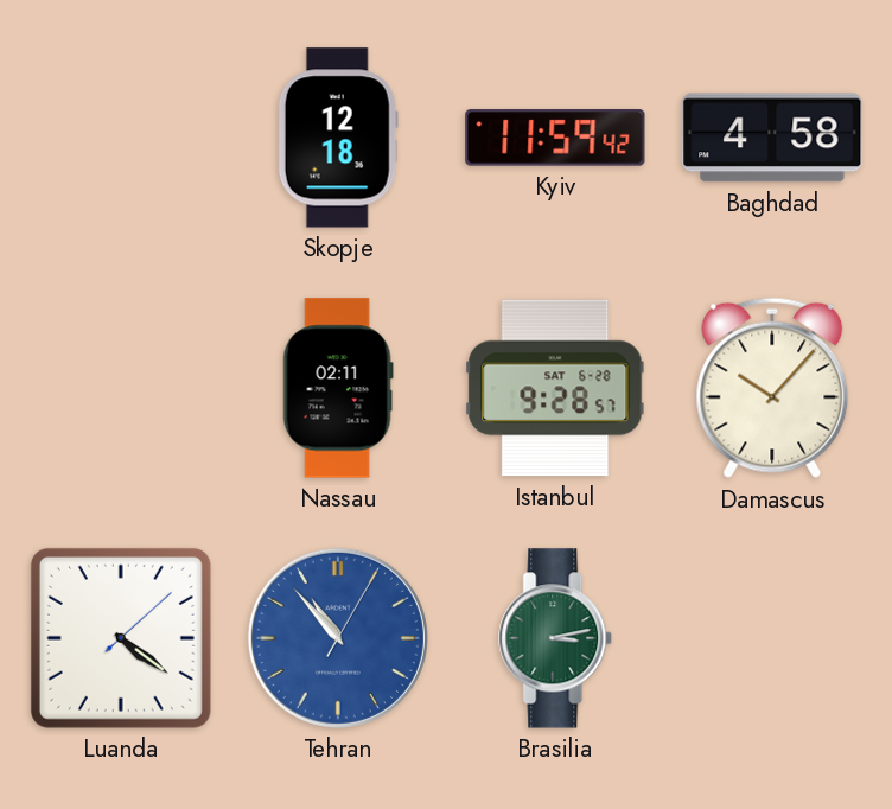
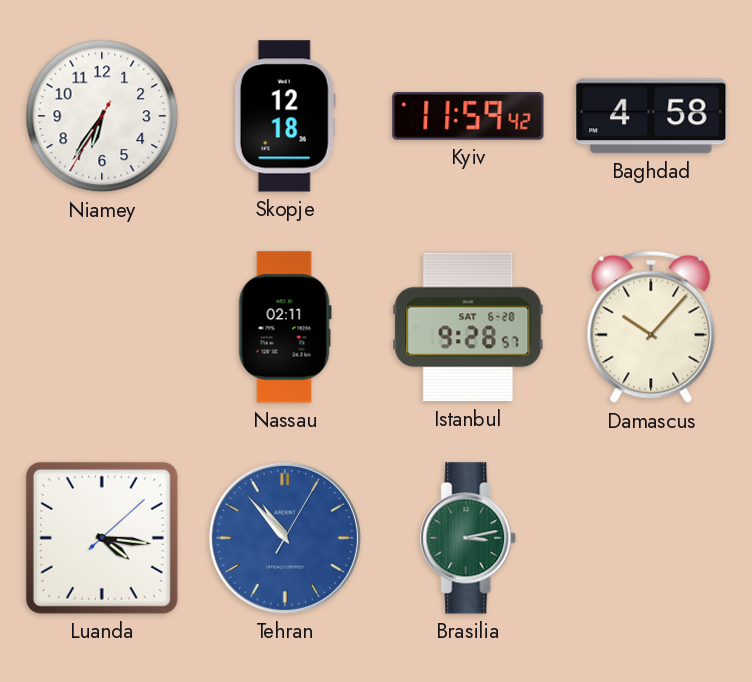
Niamey: none -> 6:35 (102, 116)
Luanda: 4:21 -> 4:16 (102, 538)
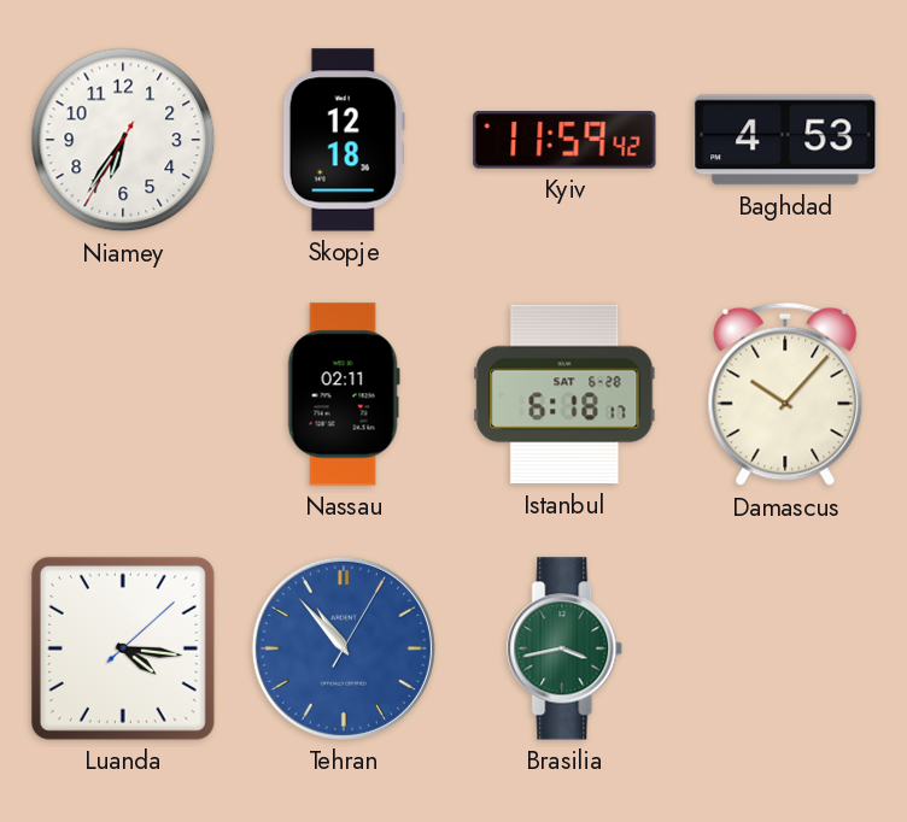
Baghdad: 4:58 -> 4:53 (785, 140)
Istanbul: 9:28 -> 6:18 (564, 394)
Brasilia: 3:13 -> 3:43 (566, 648)
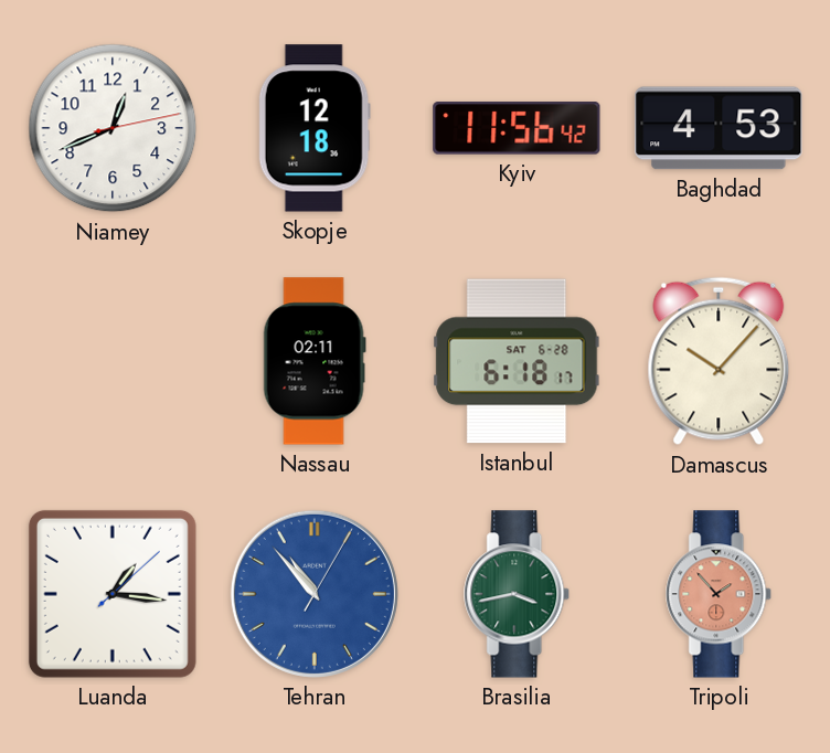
Niamey: 6:35 -> 12:41 (113, 128)
Kyiv: 11:59 -> 11:56 (517, 128)
Luanda: 4:16 -> 1:16 (113, 594)
Tripoli: none -> 1:53 (720, 594)
